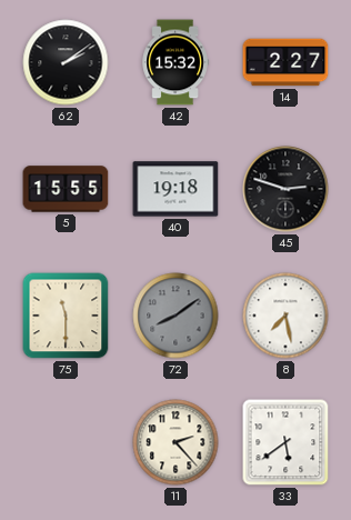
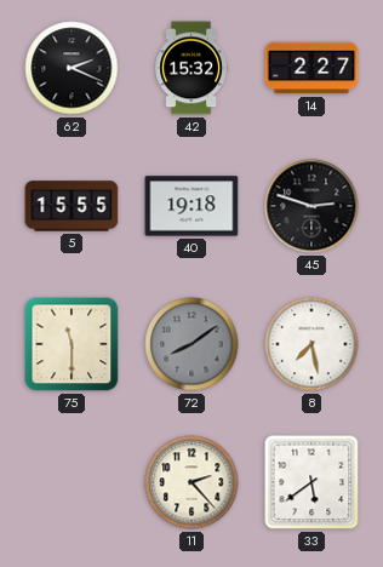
62: 2:09 -> 2:19 (72, 68)
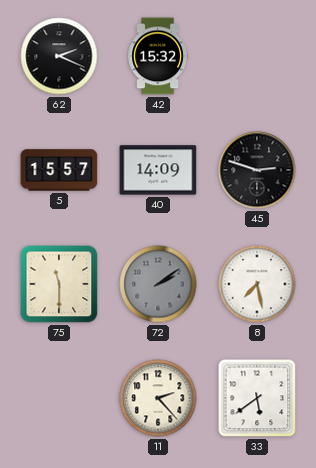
14: 2:27 -> none (311, 68)
5: 15:55 -> 15:57 (59, 170)
40: 19:18 -> 14:09 (158, 170)
72: 8:09 -> 2:09 (158, 284)
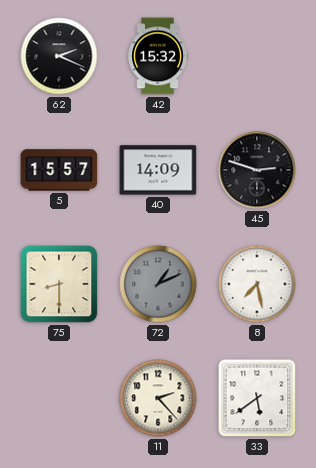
75: 11:30 -> 8:30 (59, 284)
72: 2:09 -> 1:11 (158, 284)
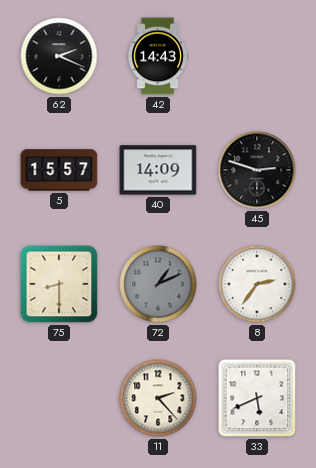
42: 15:32 -> 14:43 (158, 56)
8: 7:28 -> 2:36 (257, 284)
33: 5:39 -> 5:41 (257, 398)
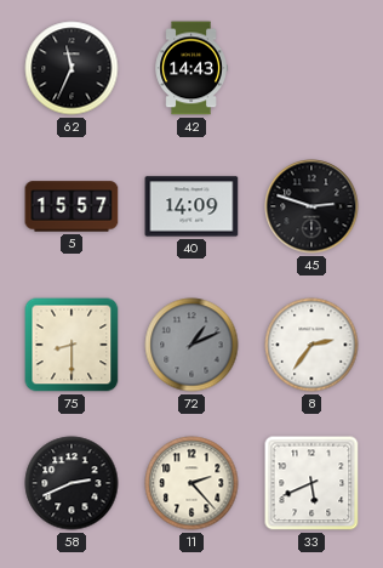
62: 2:19 -> 11:34 (72, 68)
58: none -> 2:41 (72, 483)
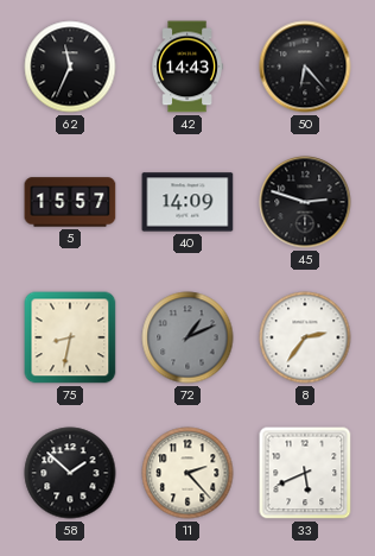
50: none -> 6:23 (305, 67)
75: 8:30 -> 8:32 (70, 337)
58: 2:41 -> 1:52 (70, 473)
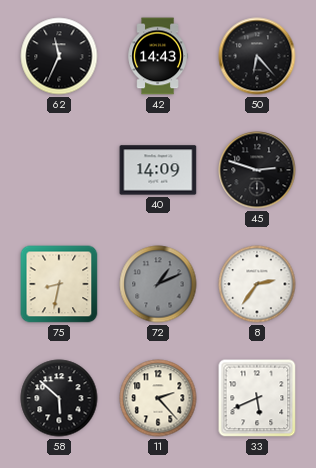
5: 15:57 -> none (70, 202)
58: 1:52 -> 5:52 (59, 398)
